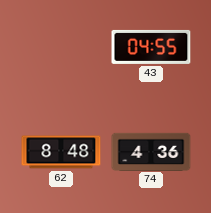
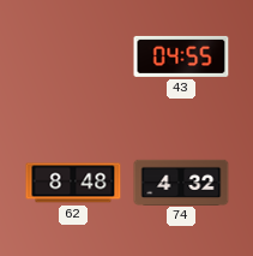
74: 4:36 -> 4:32 (181, 181)
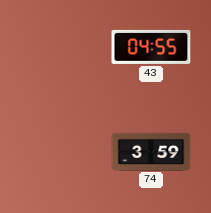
62: 8:48 -> none (73, 183)
74: 4:32 -> 3:59 (151, 151)
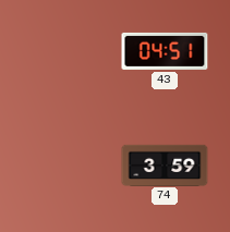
43: 04:55 -> 04:51 (165, 51)
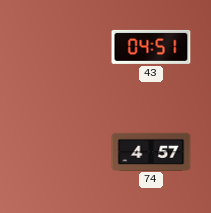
74: 3:59 -> 4:57 (151, 151)
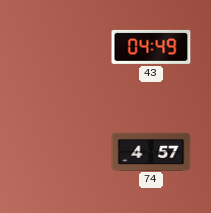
43: 04:51 -> 04:49 (151, 47)
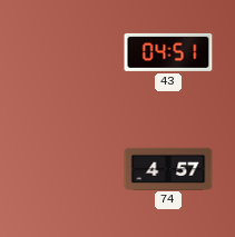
43: 04:49 -> 04:51 (168, 52)
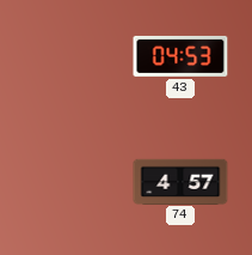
43: 04:51 -> 04:53 (180, 56)
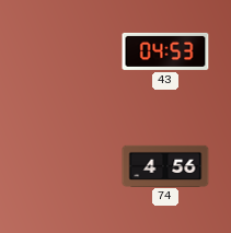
74: 4:57 -> 4:56 (165, 165)
